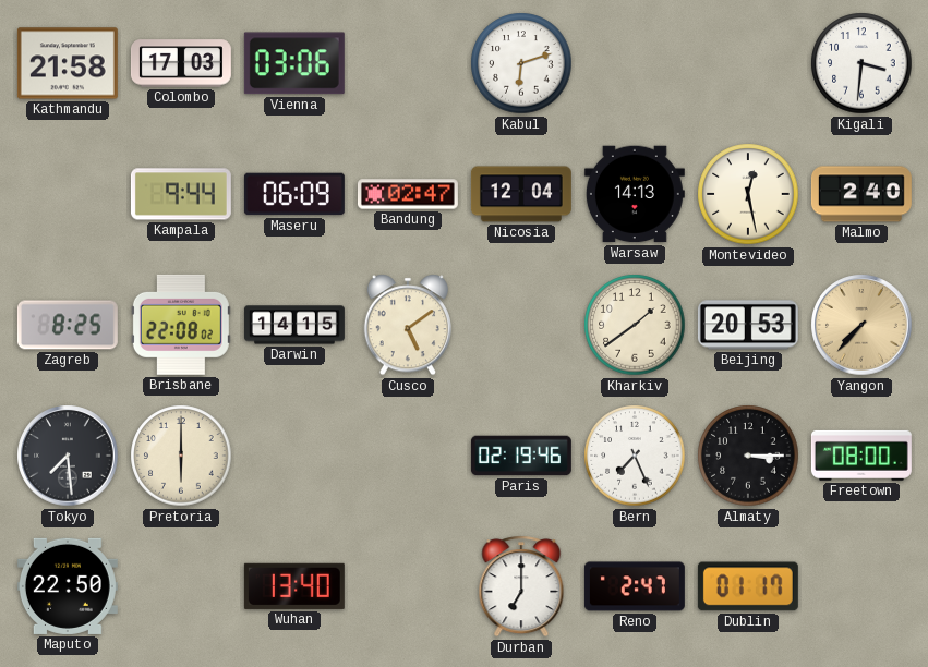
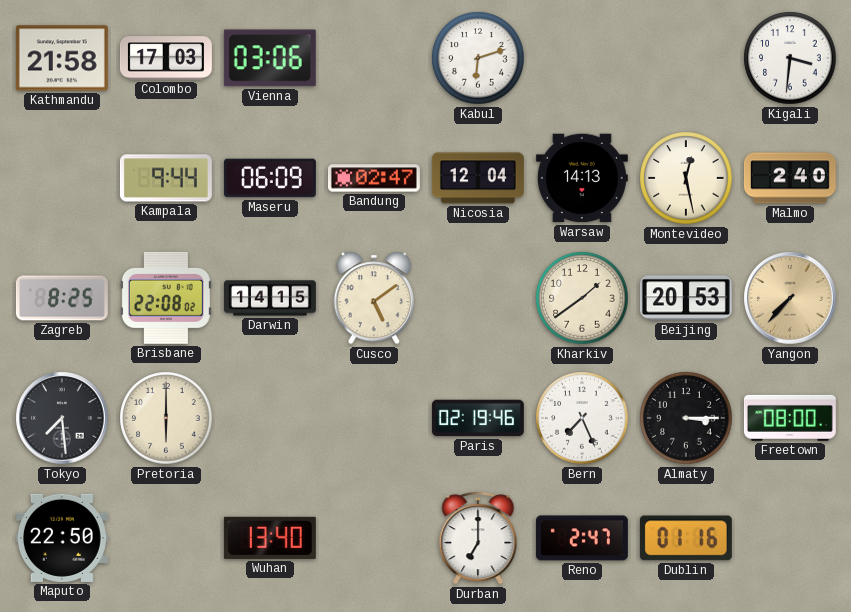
Dublin: 01:17 -> 01:16 (686, 538)
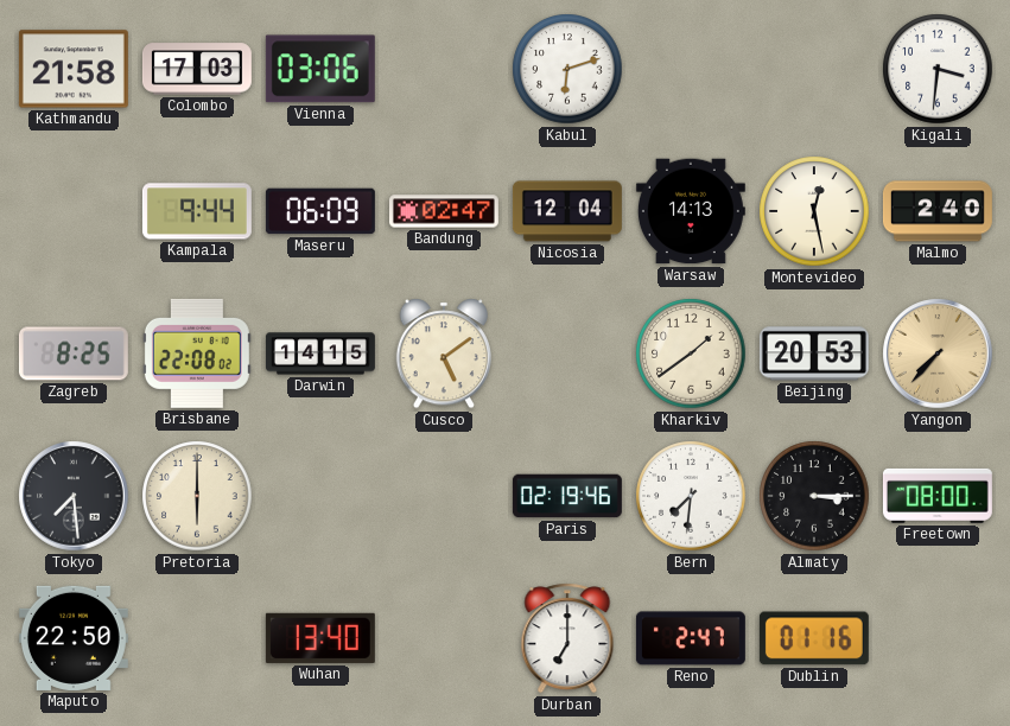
Bern: 7:26 -> 7:31 (691, 496)
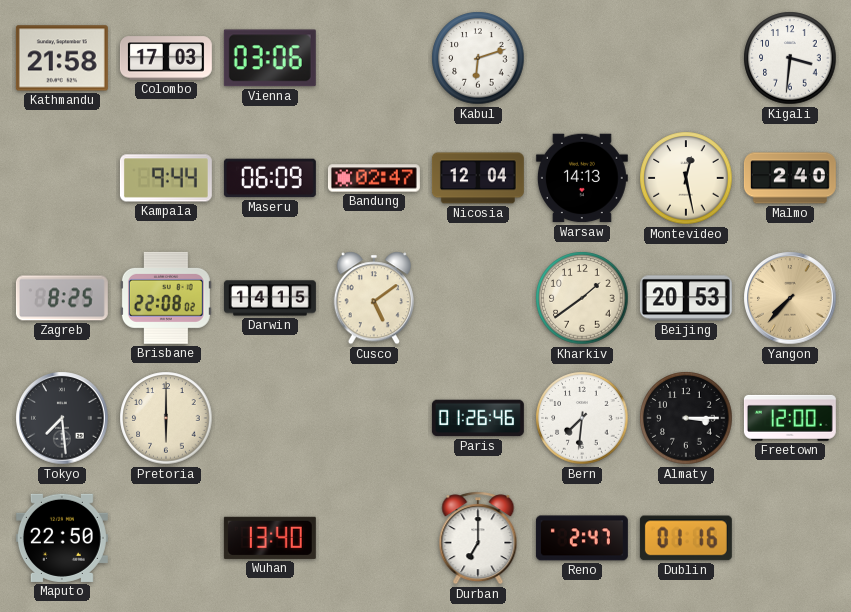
Paris: 02:19 -> 01:26 (478, 418)
Freetown: 08:00 -> 12:00 (790, 418)
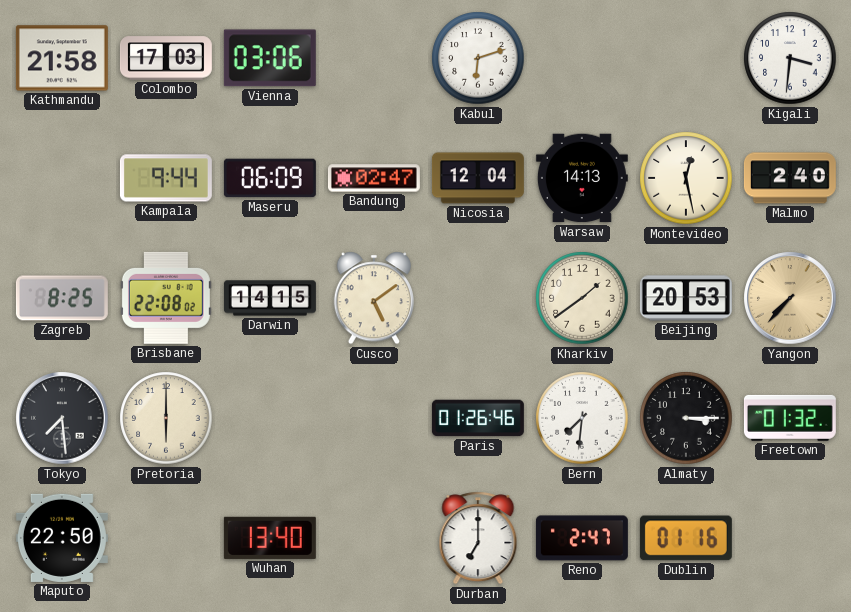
Freetown: 12:00 -> 01:32 (790, 418)
